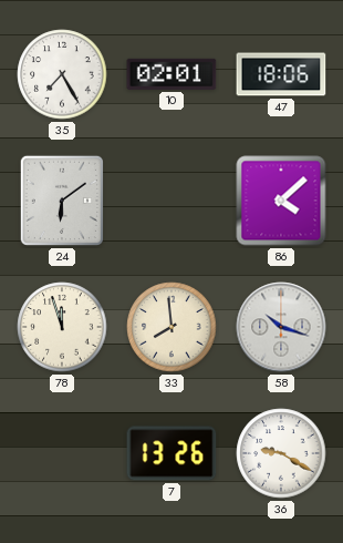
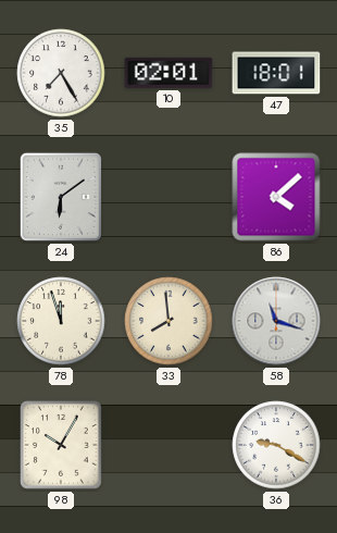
47: 18:06 -> 18:01 (276, 73)
58: 10:18 -> 11:18 (276, 321)
98: none -> 10:05 (61, 445)
7: 13:26 -> none (171, 453)
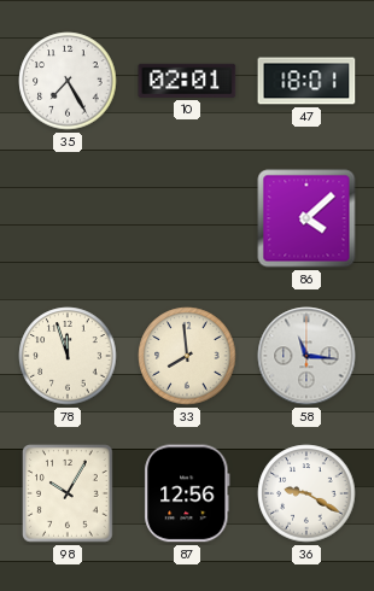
24: 6:09 -> none (61, 197)
58: 11:18 -> 11:16 (306, 356)
87: none -> 12:56 (187, 493)
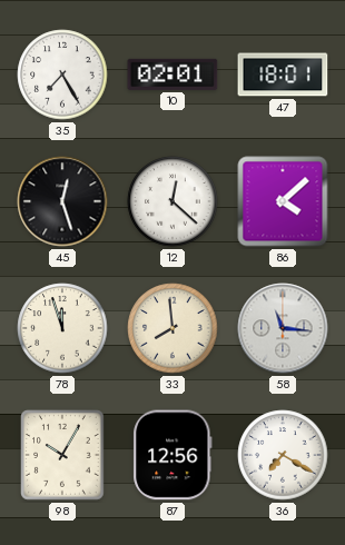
45: none -> 12:27 (62, 201)
12: none -> 12:22 (172, 201)
36: 9:20 -> 7:20 (283, 455)
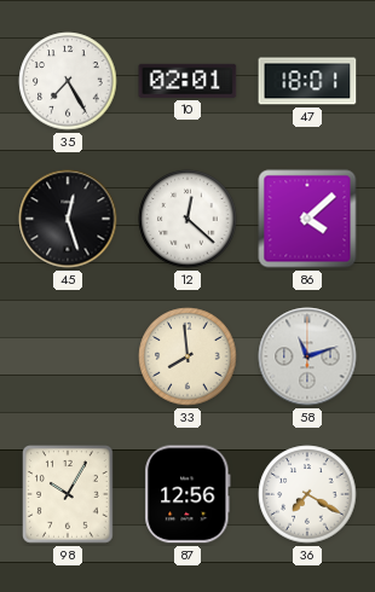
78: 11:57 -> none (62, 328)
58: 11:16 -> 11:12 (307, 356)
